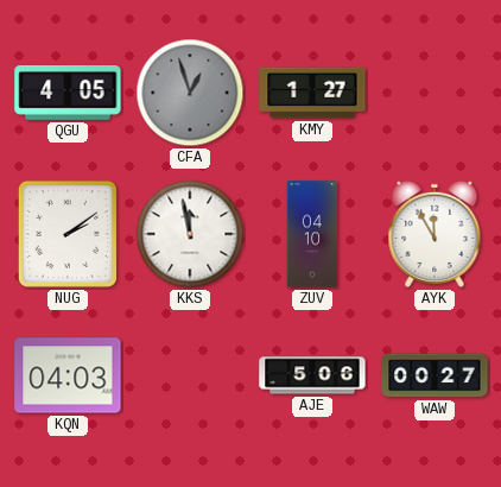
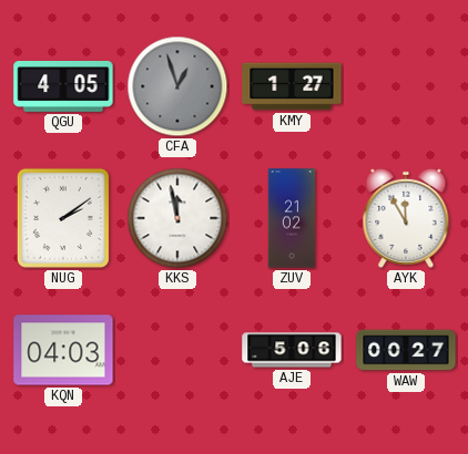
ZUV: 04:10 -> 21:02 (292, 218)
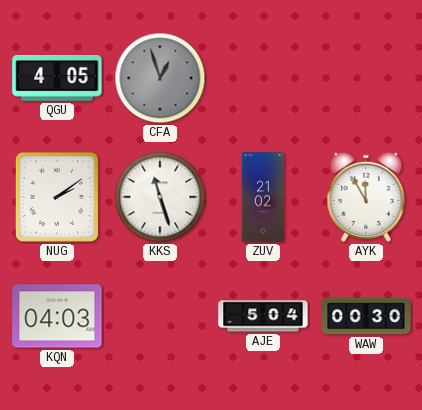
KMY: 1:27 -> none (292, 86)
KKS: 11:58 -> 11:27 (160, 197)
AJE: 5:06 -> 5:04 (263, 316)
WAW: 00:27 -> 00:30 (366, 316)
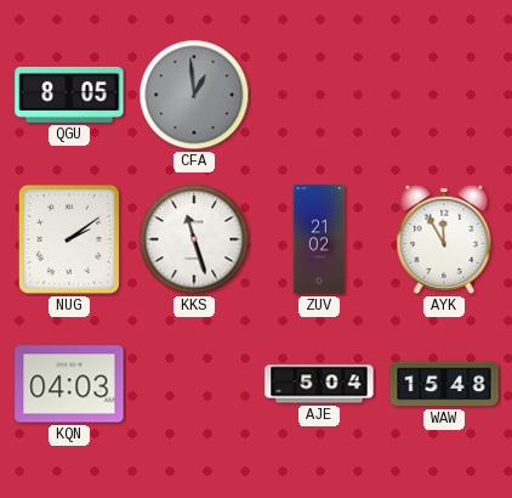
QGU: 4:05 -> 8:05 (69, 95)
CFA: 12:57 -> 12:59 (194, 95)
WAW: 00:30 -> 15:48 (444, 384)
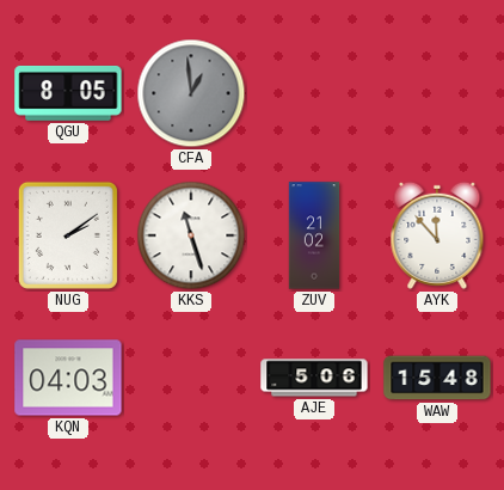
AYK: 11:55 -> 11:53 (437, 235)
AJE: 5:04 -> 5:06 (314, 378)
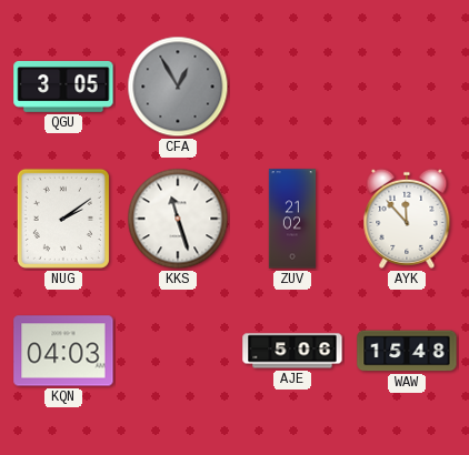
QGU: 8:05 -> 3:05 (63, 87)
CFA: 12:59 -> 12:55 (178, 87)
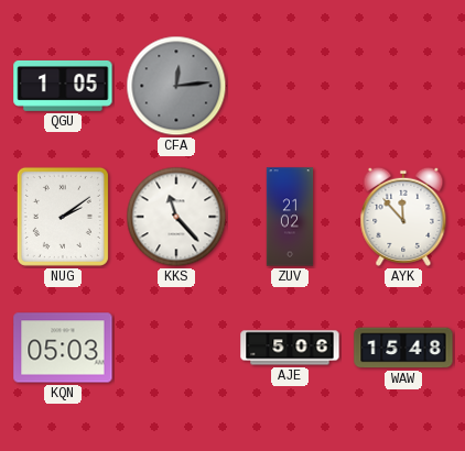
QGU: 3:05 -> 1:05 (63, 86)
CFA: 12:55 -> 12:14 (176, 86)
KKS: 11:27 -> 11:23 (176, 217)
KQN: 04:03 -> 05:03 (63, 348)
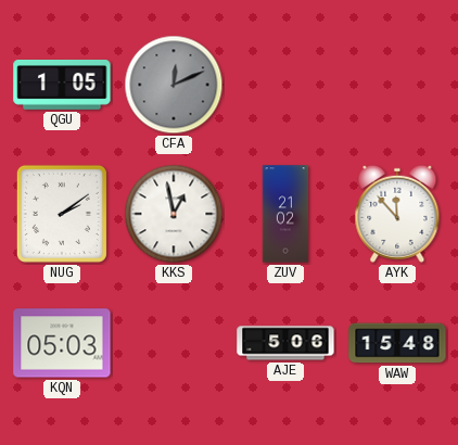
CFA: 12:14 -> 12:11 (174, 85)
KKS: 11:23 -> 12:58 (174, 214)
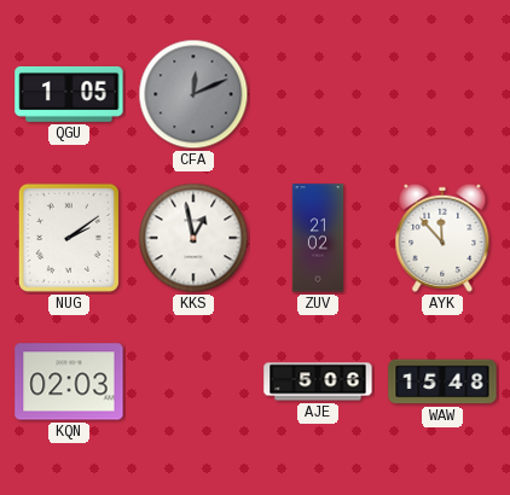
KQN: 05:03 -> 02:03 (69, 382)
